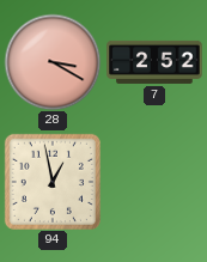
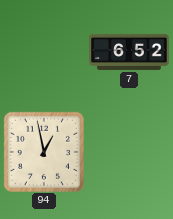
28: 3:20 -> none (53, 62)
7: 2:52 -> 6:52 (129, 52)
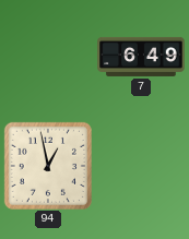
7: 6:52 -> 6:49 (141, 57)
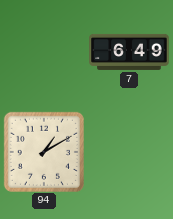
94: 12:58 -> 1:10 (44, 152)
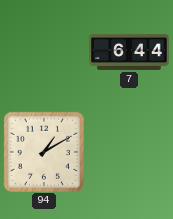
7: 6:49 -> 6:44 (129, 52)
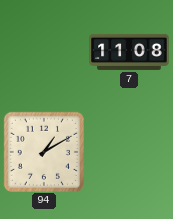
7: 6:44 -> 11:08 (129, 52)
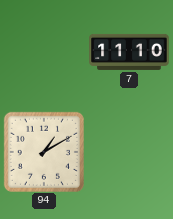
7: 11:08 -> 11:10 (129, 52)
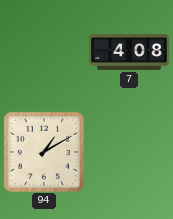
7: 11:10 -> 4:08 (129, 52)
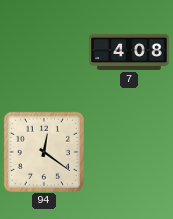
94: 1:10 -> 12:21 (44, 152)
